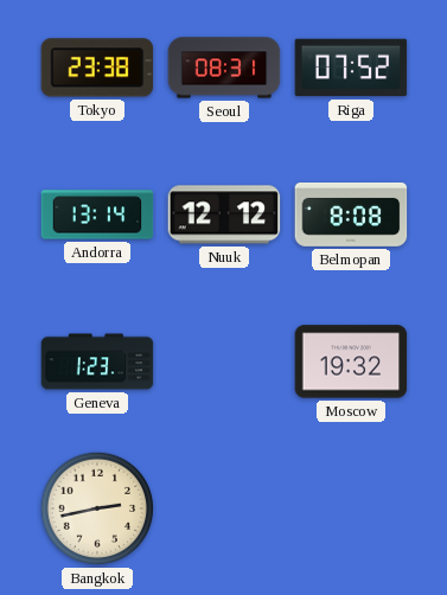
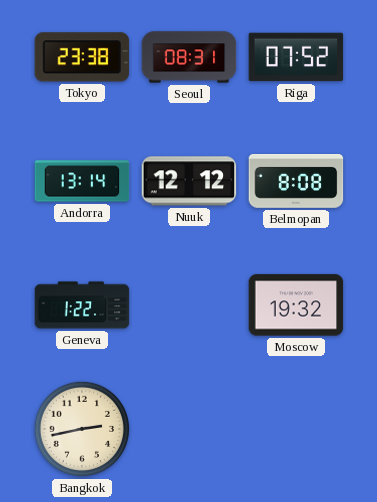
Geneva: 1:23 -> 1:22 (82, 305)
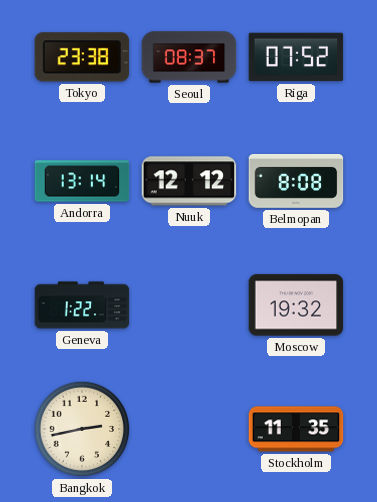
Seoul: 08:31 -> 08:37 (189, 57)
Stockholm: none -> 11:35 (296, 429)
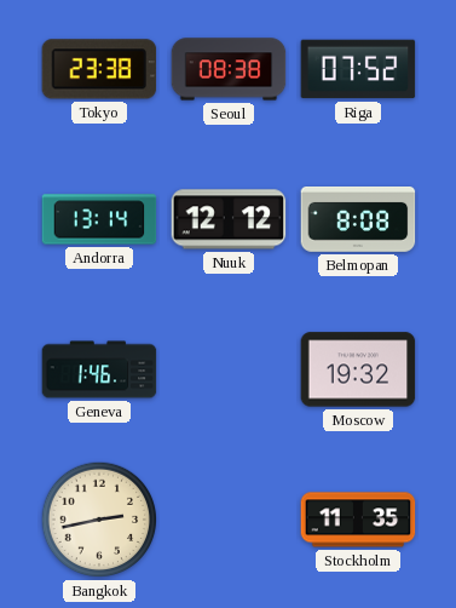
Seoul: 08:37 -> 08:38 (229, 69)
Geneva: 1:22 -> 1:46 (99, 369)
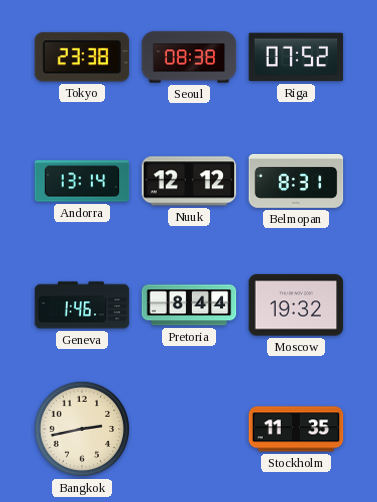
Belmopan: 8:08 -> 8:31 (296, 182)
Pretoria: none -> 8:44 (189, 305)
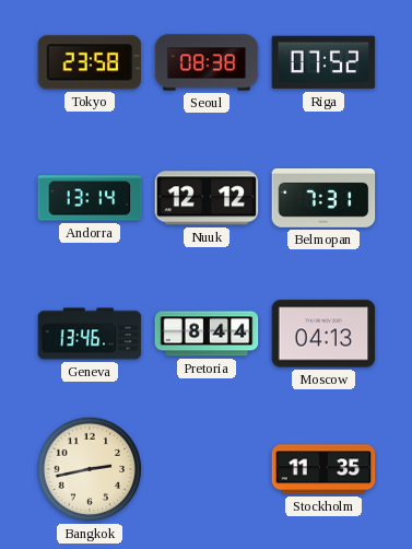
Tokyo: 23:38 -> 23:58 (90, 62)
Belmopan: 8:31 -> 7:31 (323, 199)
Geneva: 1:46 -> 13:46 (90, 334)
Moscow: 19:32 -> 04:13 (323, 334)
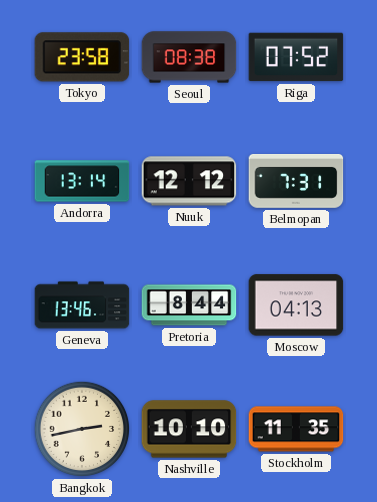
Nashville: none -> 10:10 (189, 429)
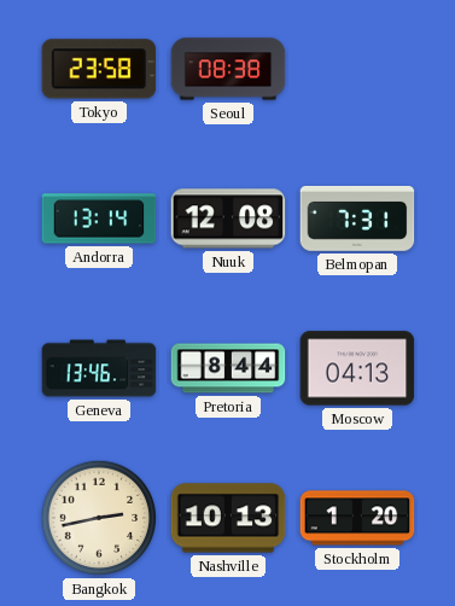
Riga: 07:52 -> none (296, 57)
Nuuk: 12:12 -> 12:08 (228, 218)
Nashville: 10:10 -> 10:13 (228, 518)
Stockholm: 11:35 -> 1:20 (357, 518)
